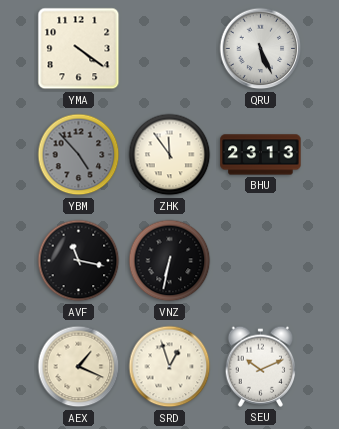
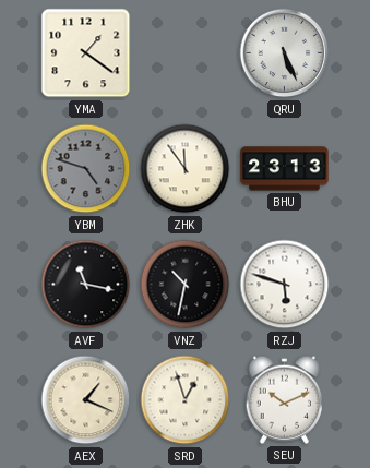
YMA: 4:21 -> 1:21 (86, 53)
YBM: 4:53 -> 4:48 (86, 169)
VNZ: 6:32 -> 10:32 (186, 285)
RZJ: none -> 5:48 (285, 285)
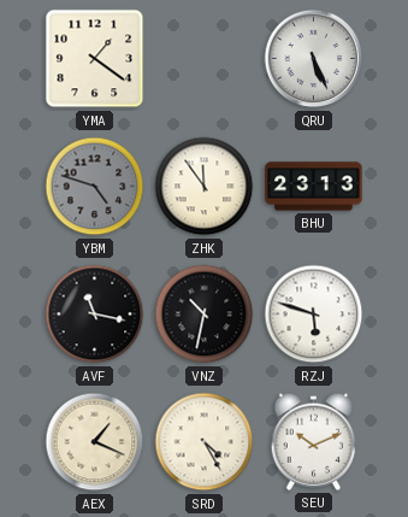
SRD: 12:57 -> 4:25 (205, 442)
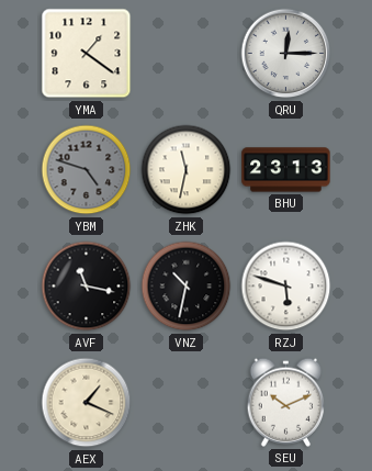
QRU: 5:26 -> 12:15 (286, 54)
ZHK: 11:54 -> 11:32 (187, 170)
SRD: 4:25 -> none (205, 442)
